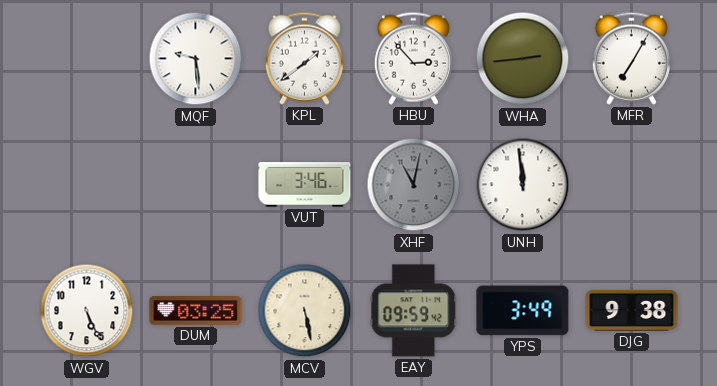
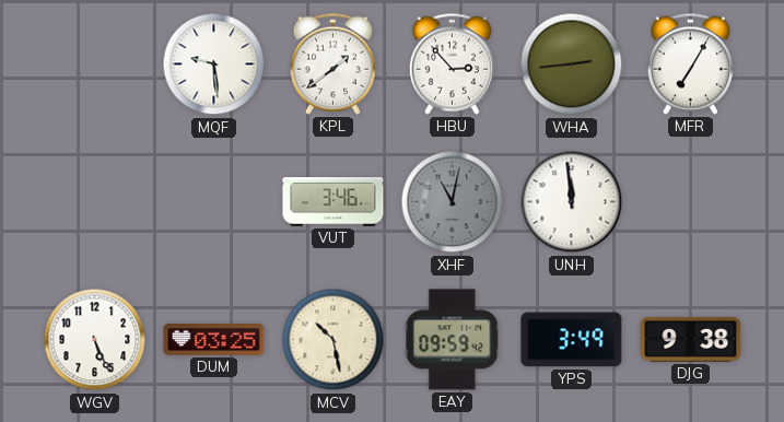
MCV: 5:28 -> 10:28 (334, 340)
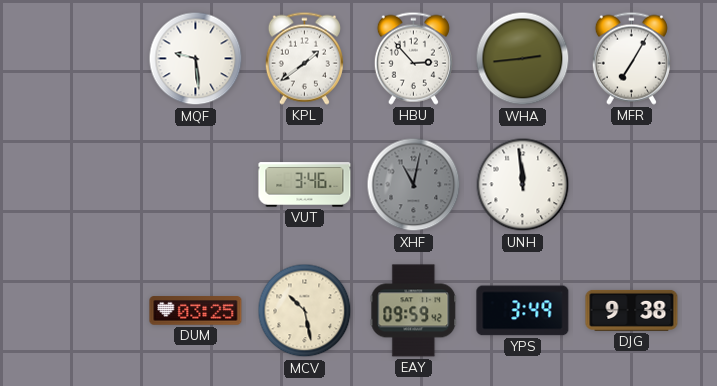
WGV: 5:26 -> none (95, 340)
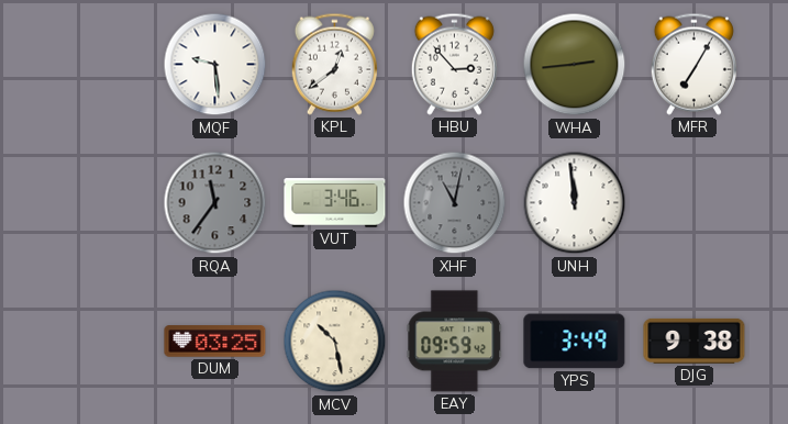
KPL: 1:39 -> 12:39 (334, 64)
RQA: none -> 11:36 (215, 203)
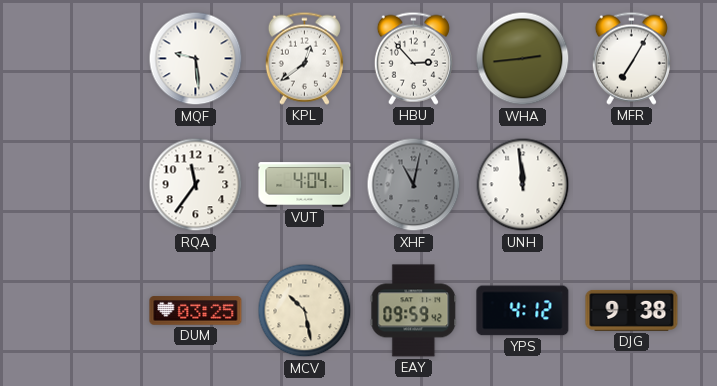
RQA dial: grey -> white (196, 185)
VUT: 3:46 -> 4:04 (305, 185)
YPS: 3:49 -> 4:12 (523, 311)
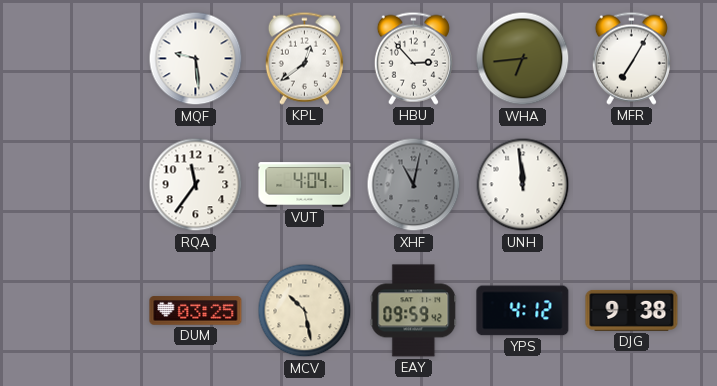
WHA: 2:44 -> 6:44 (523, 59)
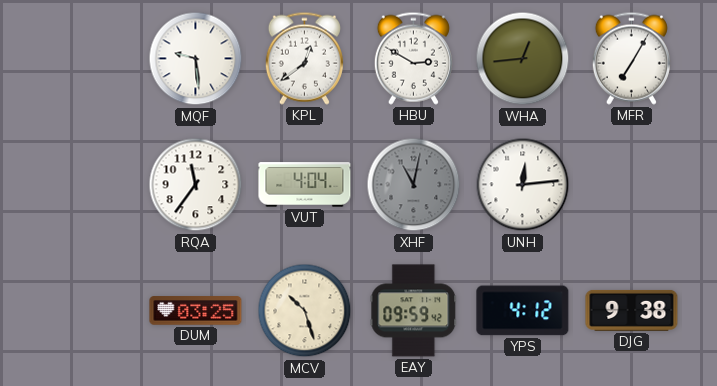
HBU: 2:53 -> 2:50 (413, 58)
WHA: 6:44 -> 12:44 (523, 59)
UNH: 11:59 -> 12:14 (523, 185)
MCV: 10:28 -> 10:27 (305, 311)
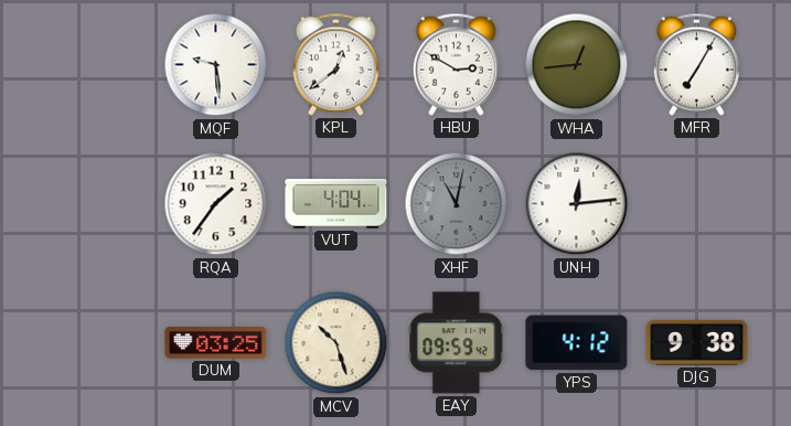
RQA: 11:36 -> 1:36 (216, 204)
